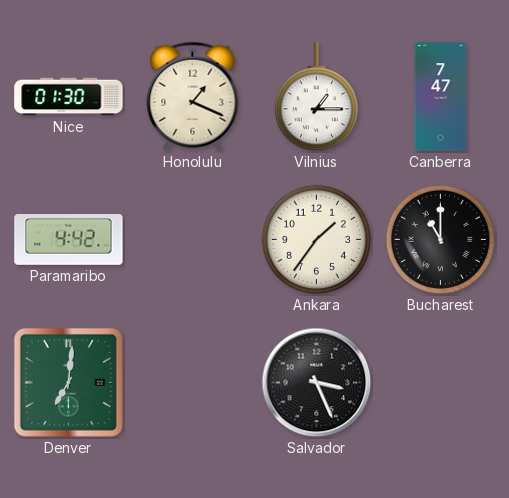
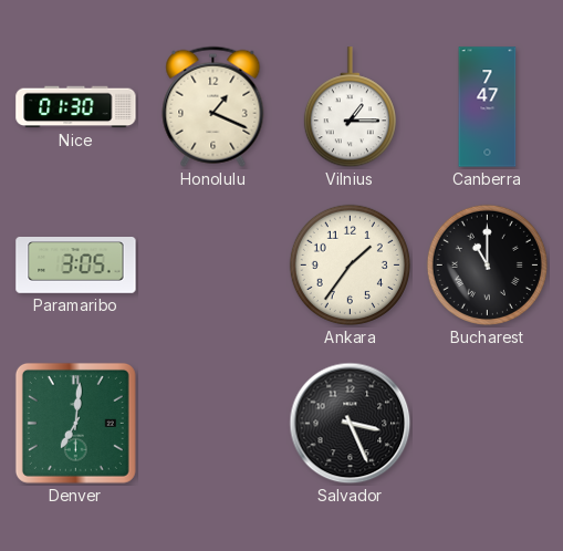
Paramaribo: 4:42 -> 3:05 (76, 266)
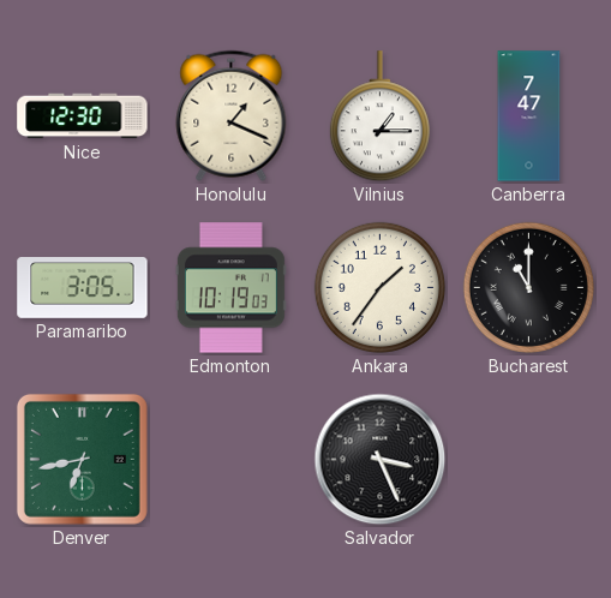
Nice: 01:30 -> 12:30 (83, 116)
Edmonton: none -> 10:19 (230, 288)
Denver: 7:01 -> 6:43 (82, 459)
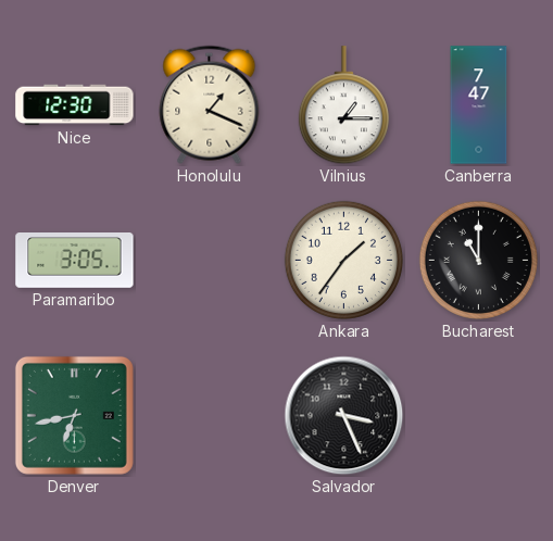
Edmonton: 10:19 -> none (230, 288)
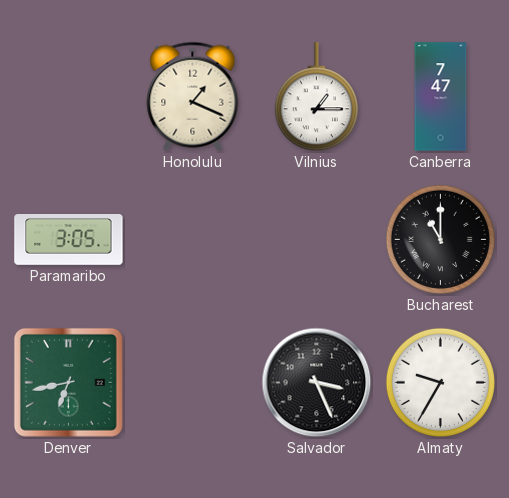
Nice: 12:30 -> none (75, 105)
Ankara: 1:36 -> none (343, 260)
Almaty: none -> 9:35 (440, 382)
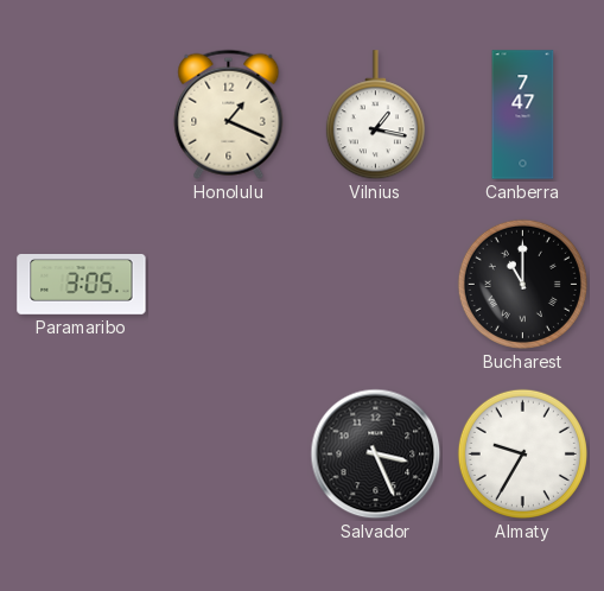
Vilnius: 1:15 -> 1:17 (375, 115)
Denver: 6:43 -> none (68, 382)
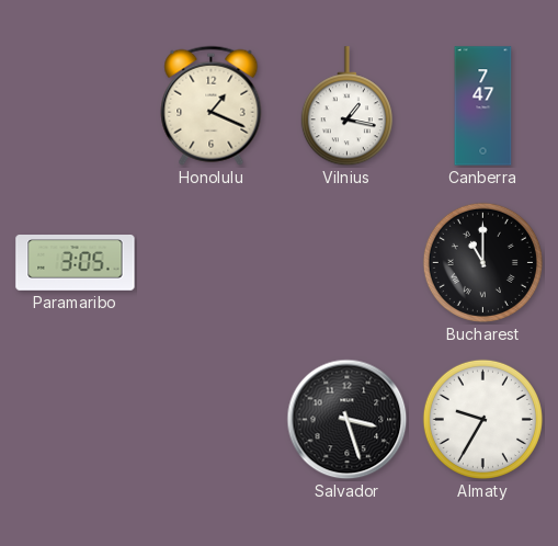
Salvador: 3:26 -> 3:27 (348, 420)
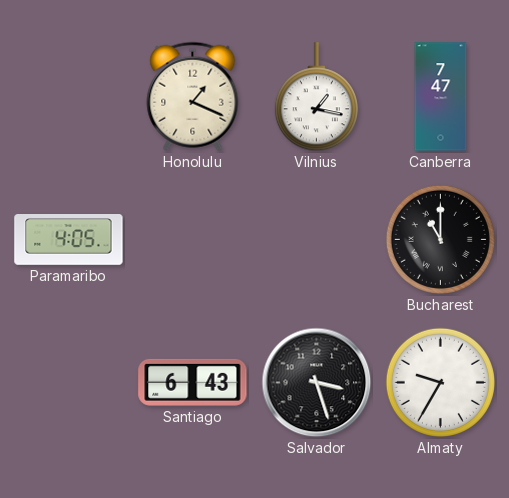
Paramaribo: 3:05 -> 4:05 (69, 240)
Santiago: none -> 6:43 (193, 382)
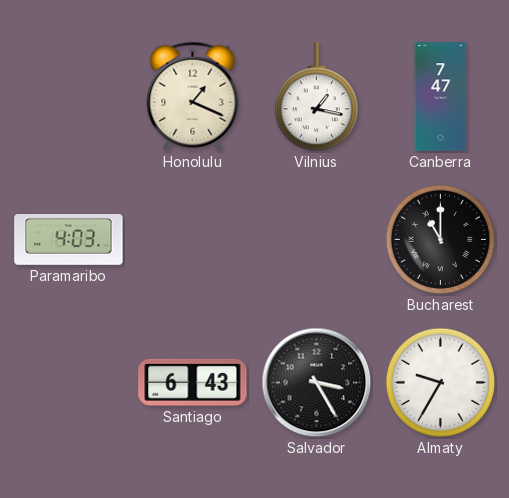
Paramaribo: 4:05 -> 4:03 (69, 240)
Salvador: 3:27 -> 3:25 (317, 383)
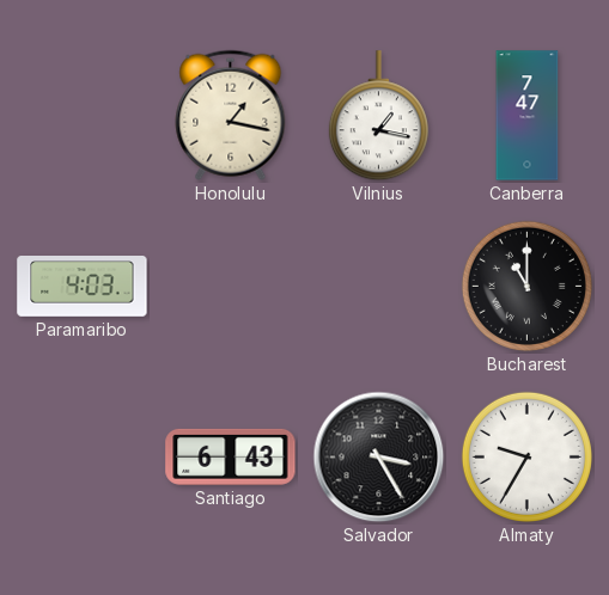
Honolulu: 1:19 -> 1:17 (231, 115)
